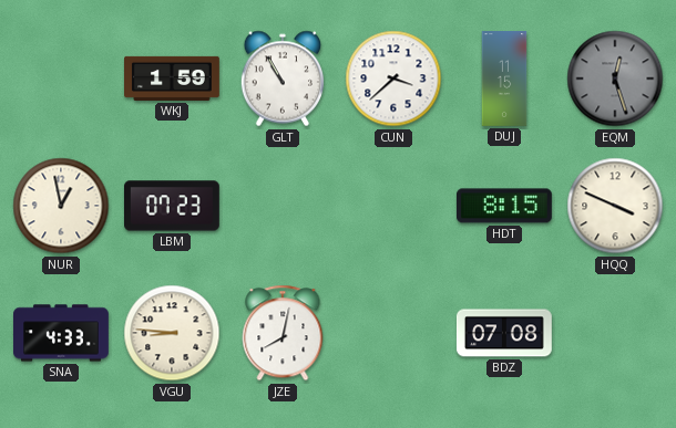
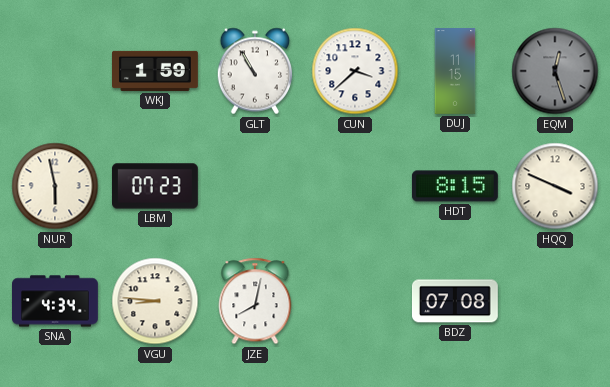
NUR: 12:58 -> 5:58 (55, 186)
SNA: 4:33 -> 4:34 (56, 301)
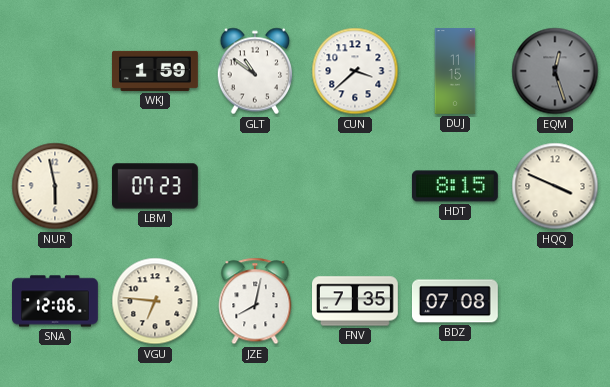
GLT: 10:55 -> 10:51 (255, 71)
SNA: 4:34 -> 12:06 (56, 301)
VGU: 8:46 -> 6:46 (155, 301)
FNV: none -> 7:35 (356, 301)
